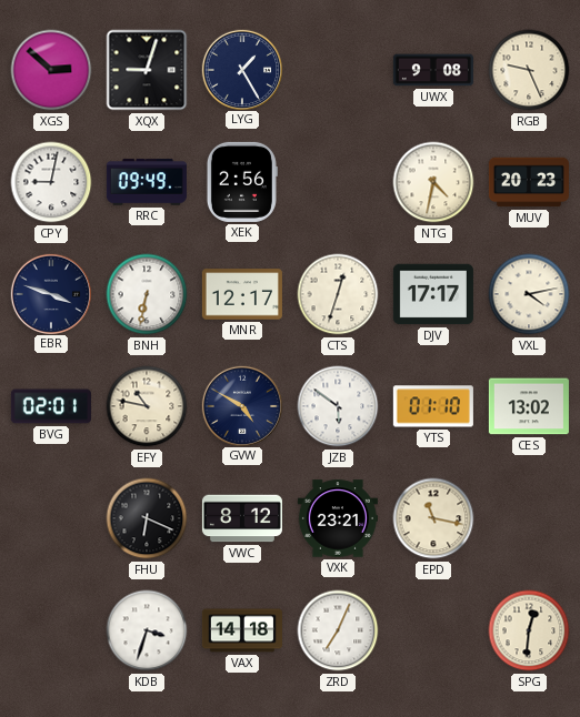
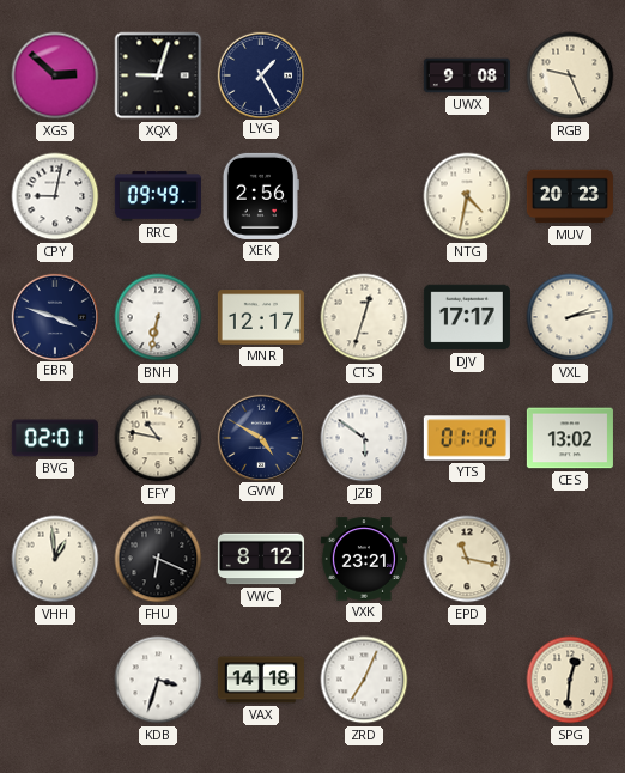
VXL: 4:13 -> 2:13 (570, 317)
VHH: none -> 12:59 (55, 559)
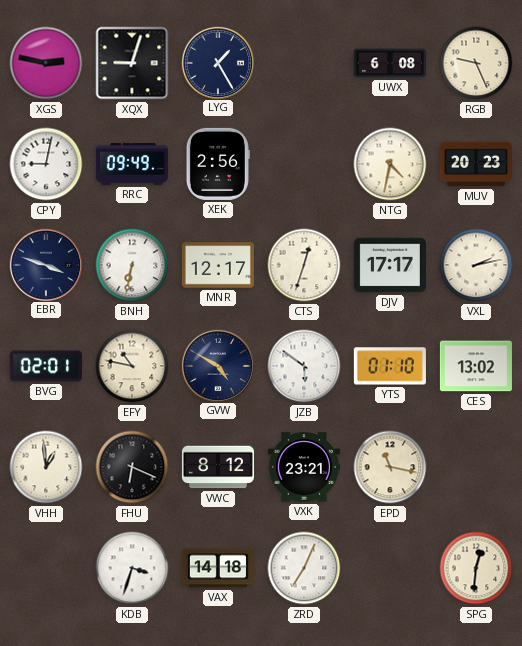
XGS: 2:52 -> 2:47 (46, 63)
UWX: 9:08 -> 6:08 (390, 63)
